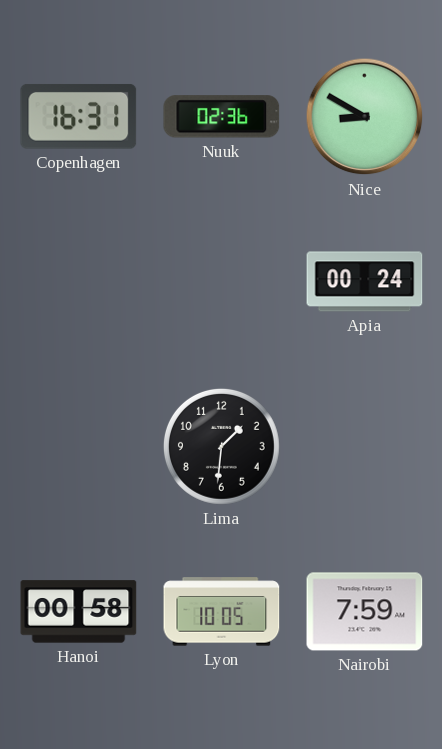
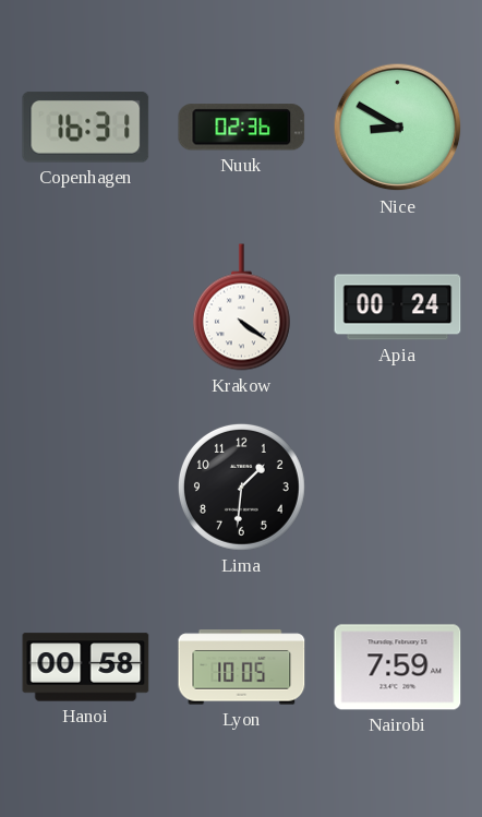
Krakow: none -> 4:21 (241, 308)
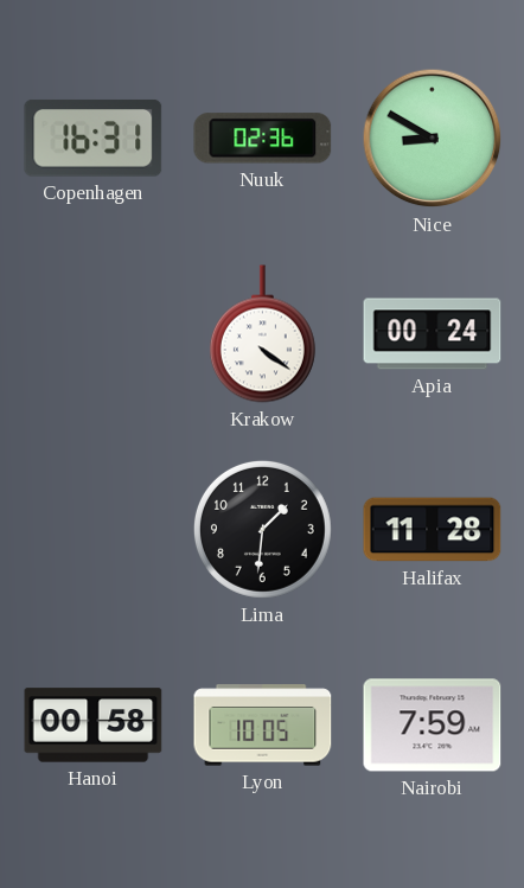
Halifax: none -> 11:28 (433, 530)
